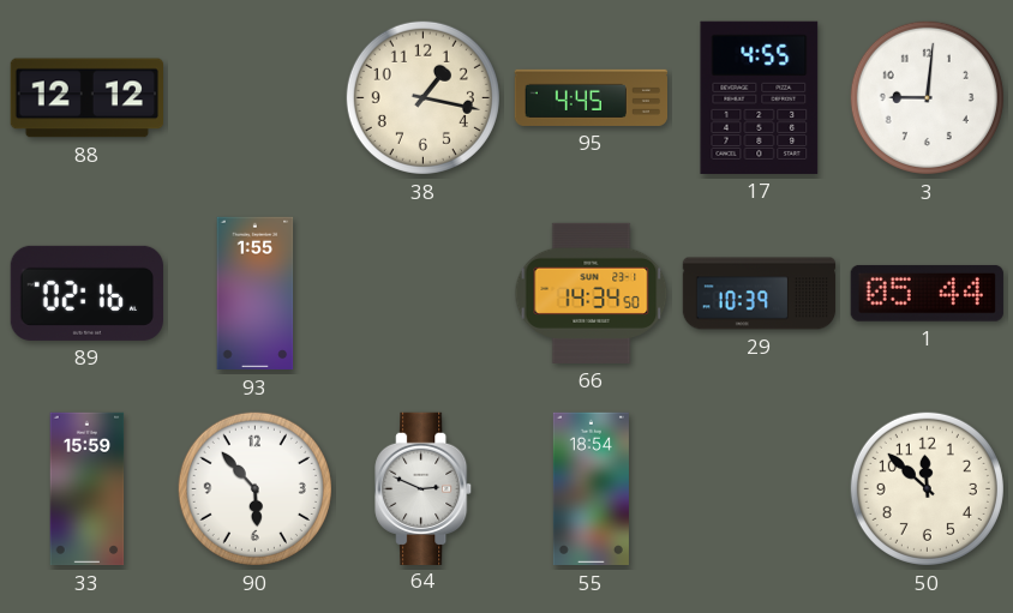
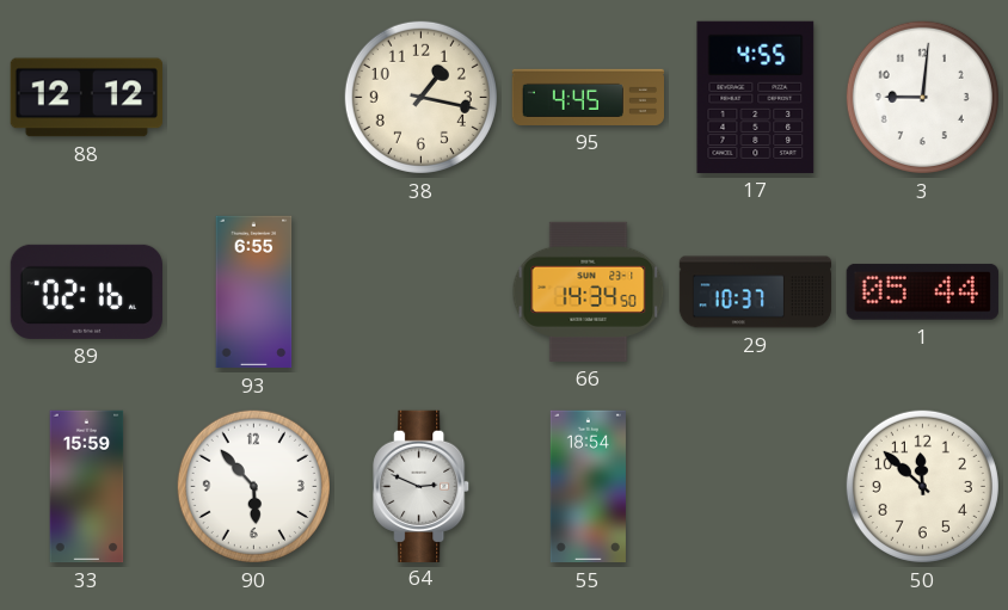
93: 1:55 -> 6:55 (254, 292)
29: 10:39 -> 10:37 (756, 292)
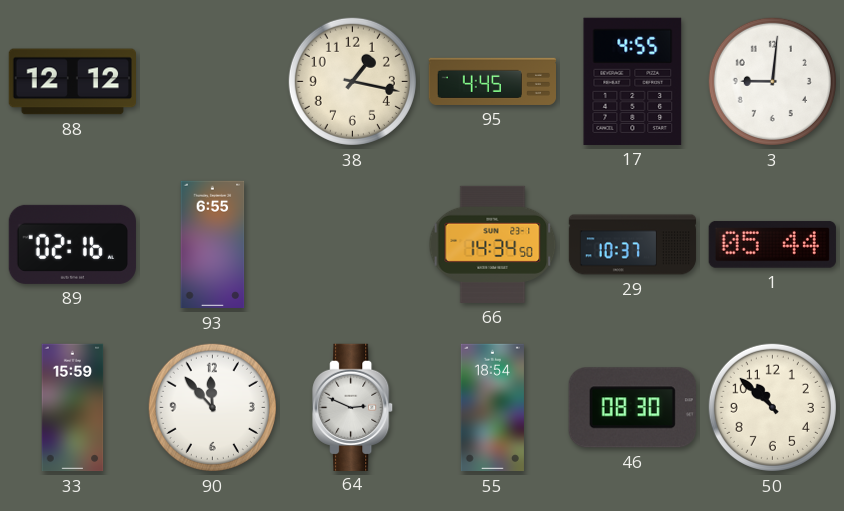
90: 5:53 -> 11:53 (212, 407)
46: none -> 08:30 (632, 408)
50: 11:52 -> 10:52 (772, 407)
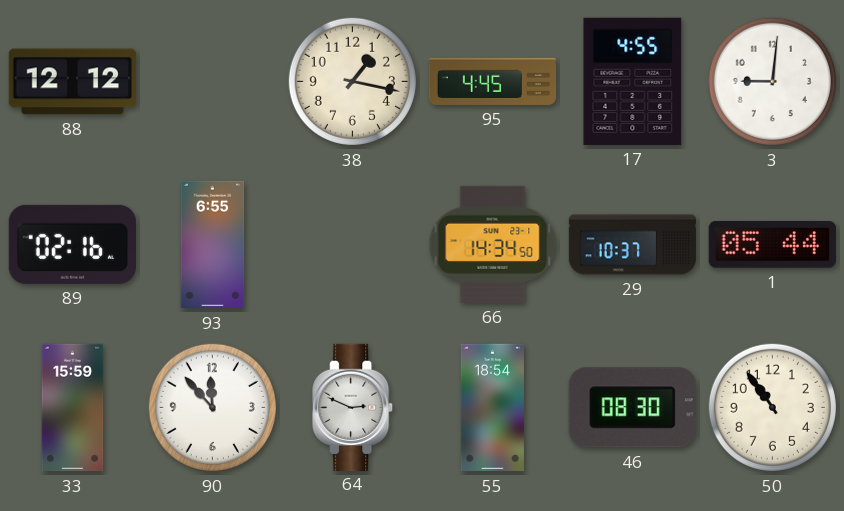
50: 10:52 -> 10:54 (772, 407)
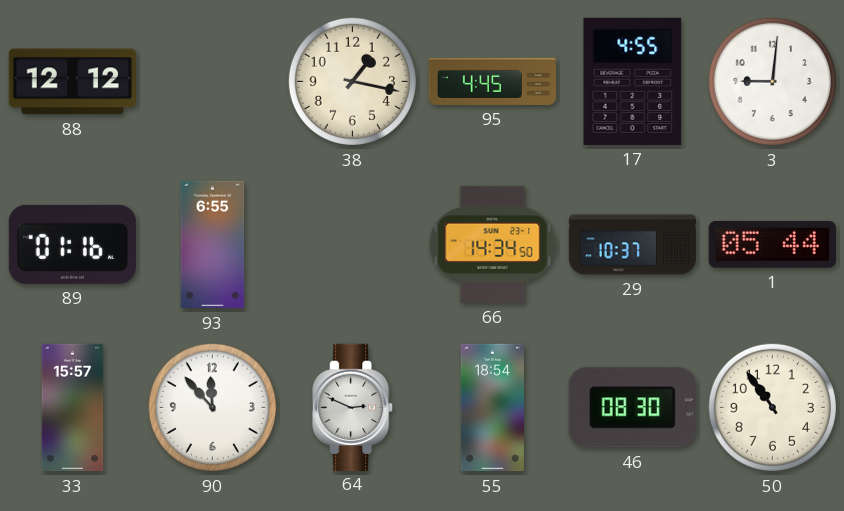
89: 02:16 -> 01:16 (72, 244)
33: 15:59 -> 15:57 (73, 408)
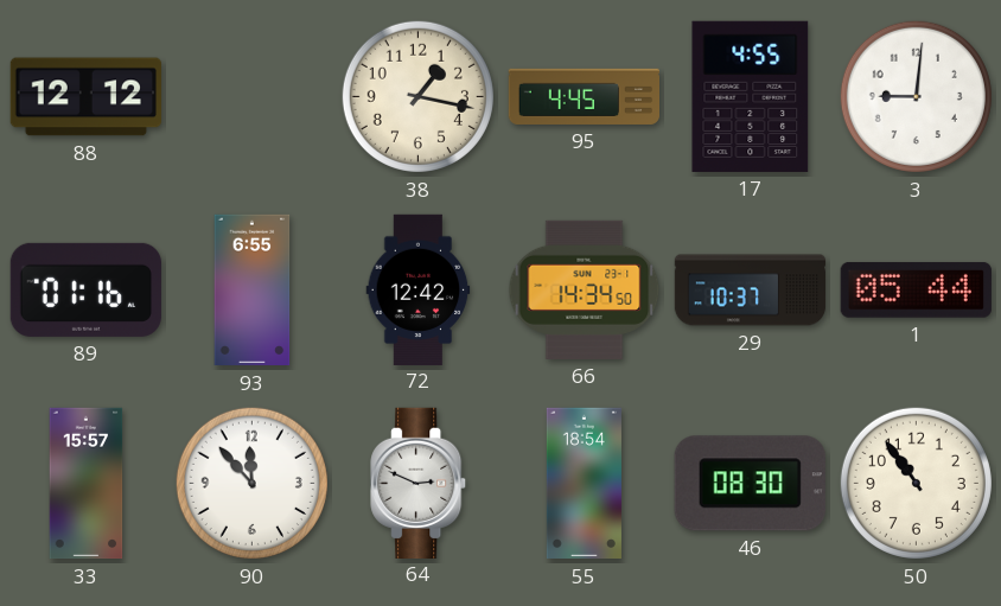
72: none -> 12:42 (419, 289)
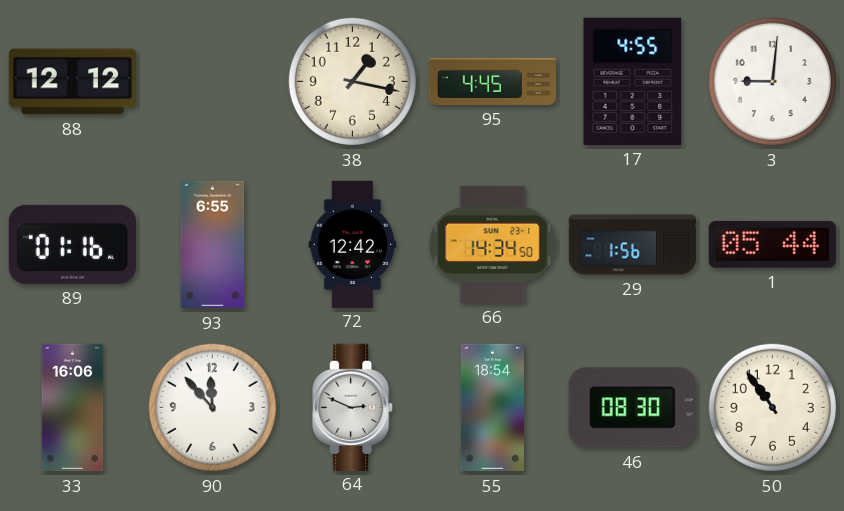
29: 10:37 -> 1:56 (633, 245)
33: 15:57 -> 16:06 (73, 408)
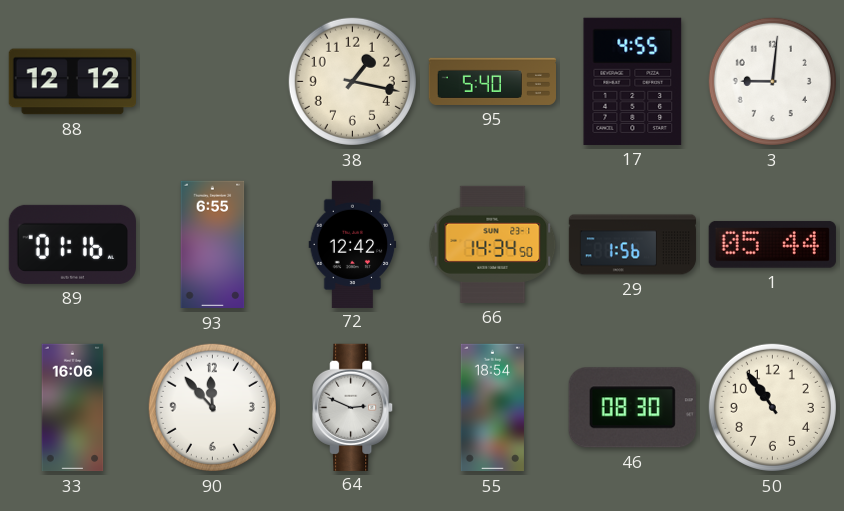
95: 4:45 -> 5:40 (492, 81)
